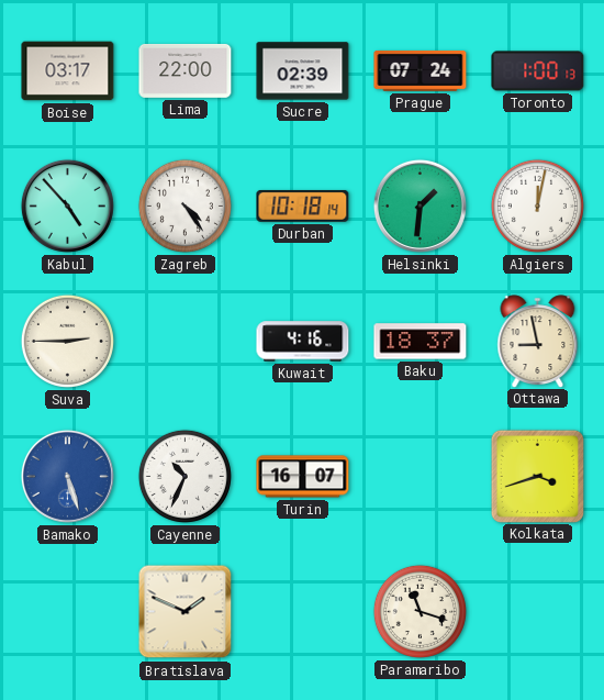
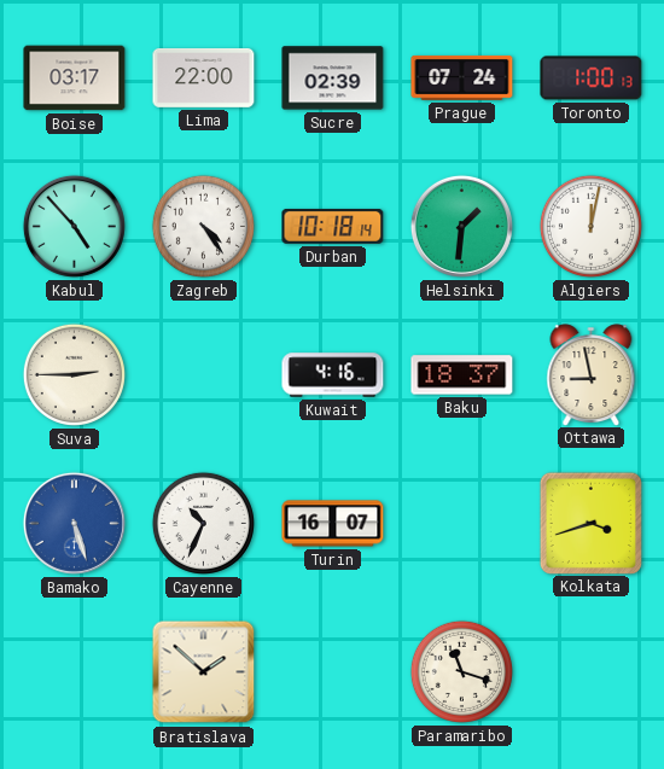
Bratislava: 1:49 -> 1:52 (204, 672)
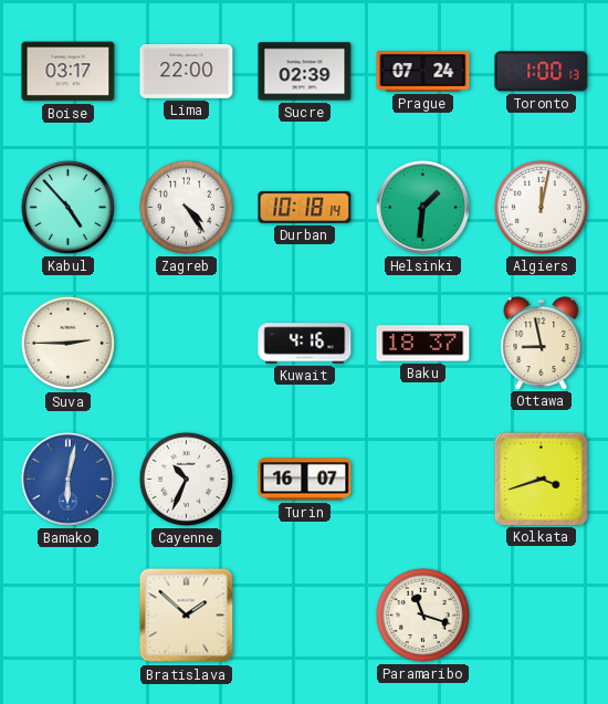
Bamako: 5:27 -> 6:02 (67, 479)
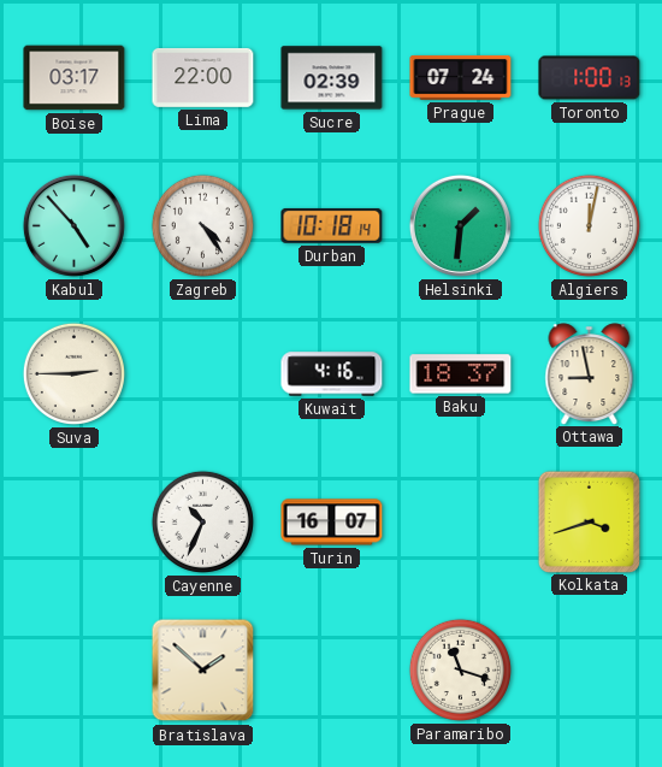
Bamako: 6:02 -> none (67, 479)
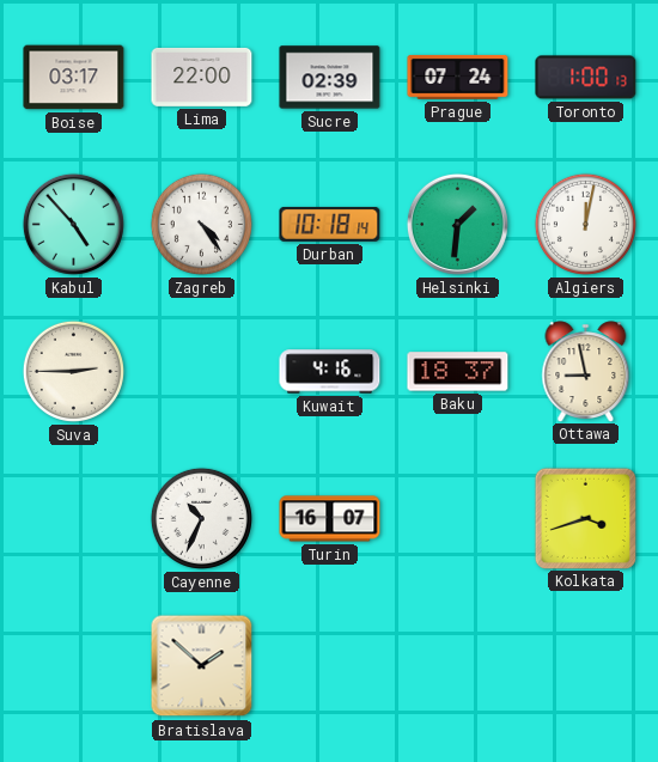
Paramaribo: 11:18 -> none (460, 669)
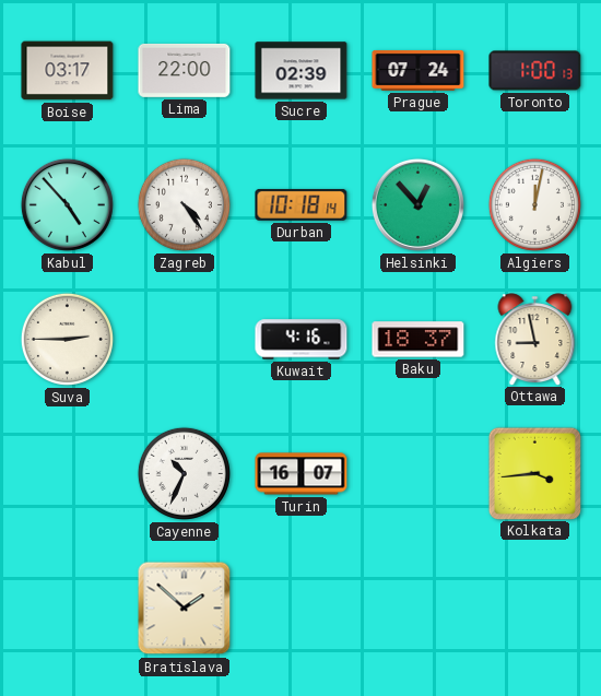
Helsinki: 1:31 -> 12:53 (417, 204)
Kolkata: 3:42 -> 3:44 (534, 473)
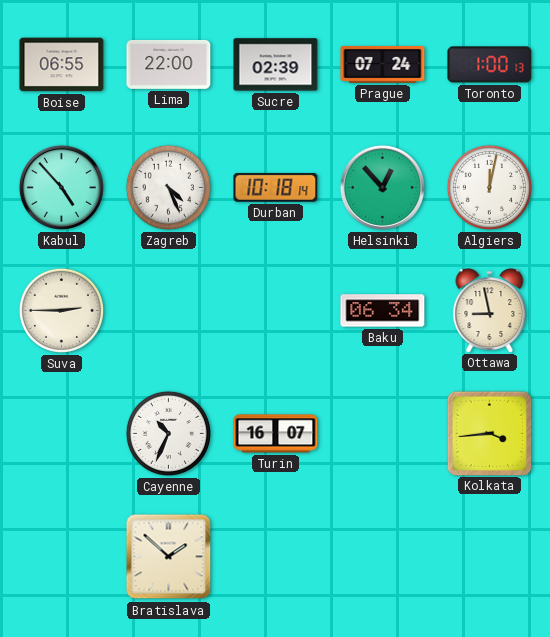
Boise: 03:17 -> 06:55 (62, 65)
Zagreb: 4:24 -> 4:26 (168, 187)
Kuwait: 4:16 -> none (302, 340)
Baku: 18:37 -> 06:34 (383, 311)
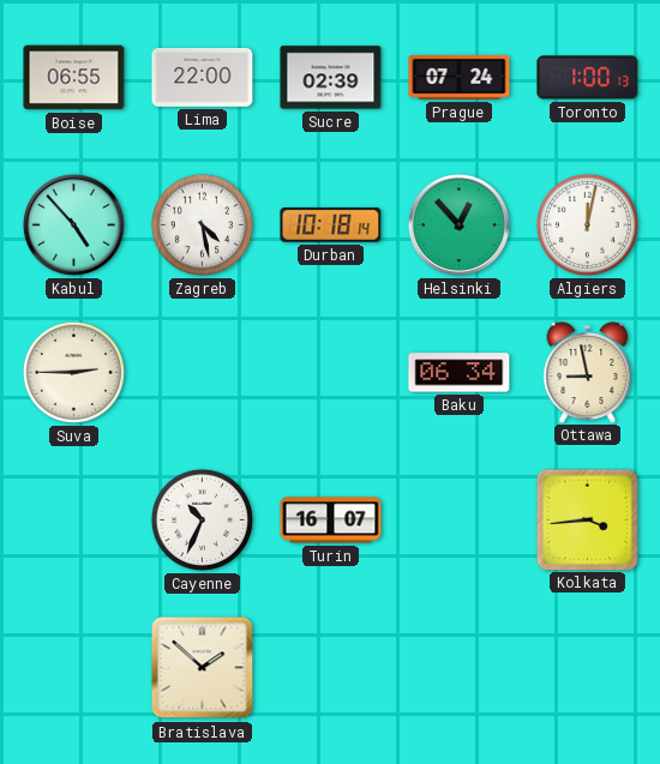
Zagreb: 4:26 -> 4:28 (202, 224)
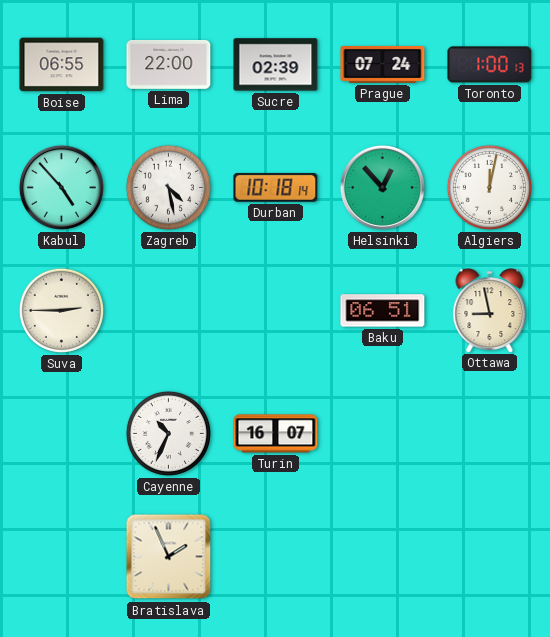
Baku: 06:34 -> 06:51 (383, 311)
Kolkata: 3:44 -> none (587, 519)
Bratislava: 1:52 -> 1:56 (169, 557)
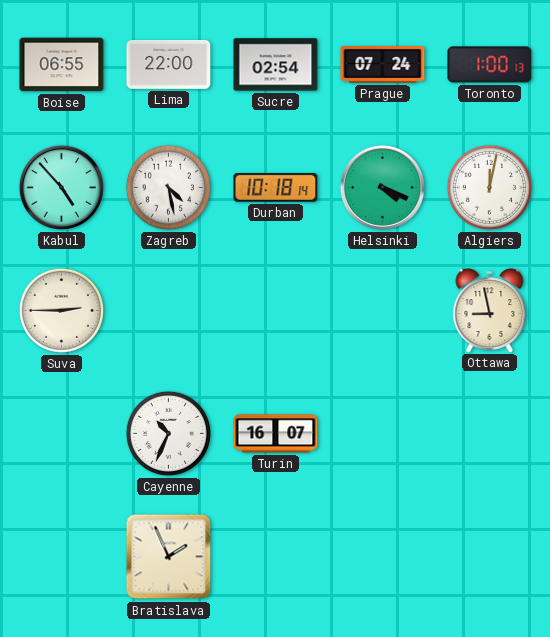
Sucre: 02:39 -> 02:54 (276, 65)
Helsinki: 12:53 -> 4:19 (382, 187)
Baku: 06:51 -> none (383, 311)
